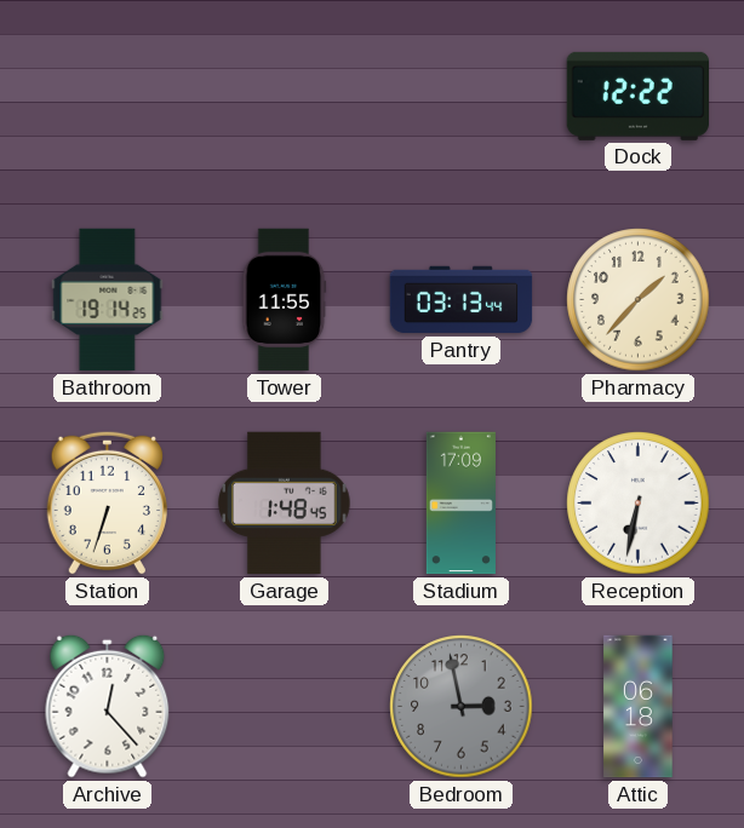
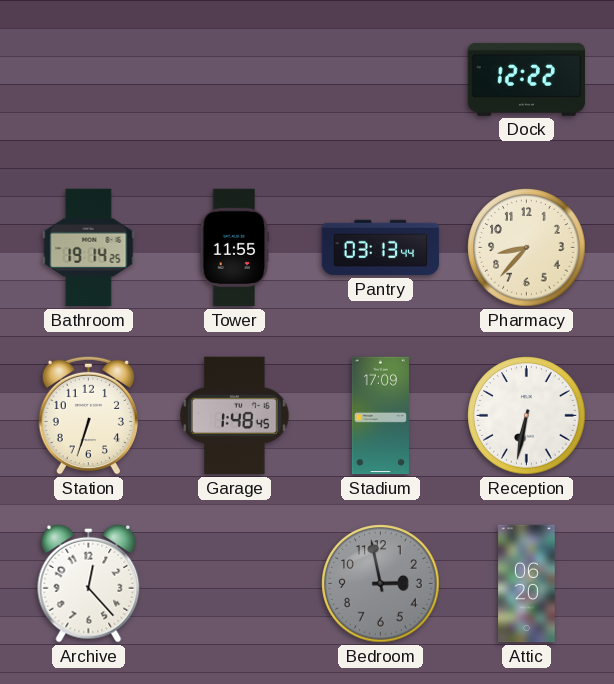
Pharmacy: 1:37 -> 8:37 (527, 248)
Attic: 06:18 -> 06:20 (527, 584)
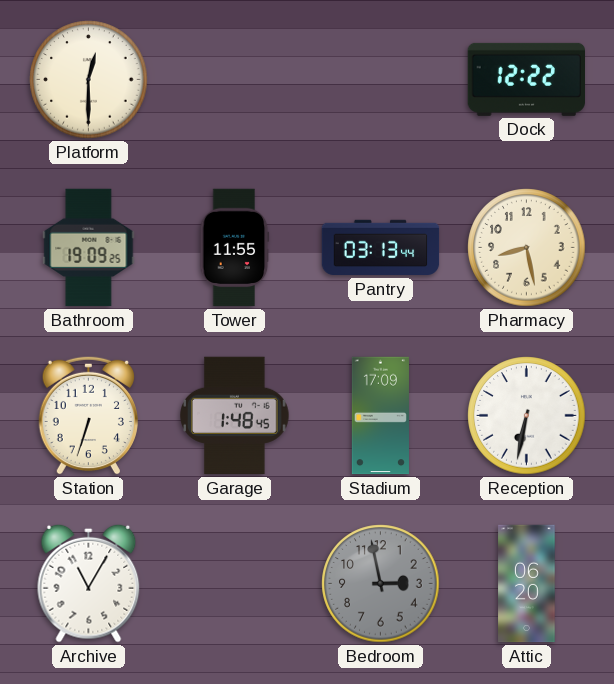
Platform: none -> 12:30 (89, 80)
Bathroom: 19:14 -> 19:09 (89, 248)
Pharmacy: 8:37 -> 8:28 (527, 248)
Archive: 12:23 -> 11:05 (89, 583)
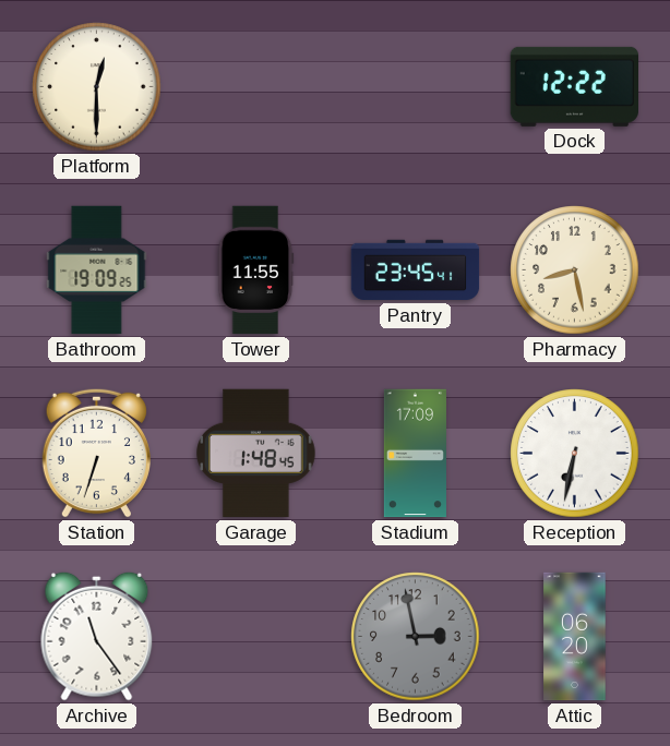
Pantry: 03:13 -> 23:45 (416, 270)
Archive: 11:05 -> 11:24 (97, 636)
